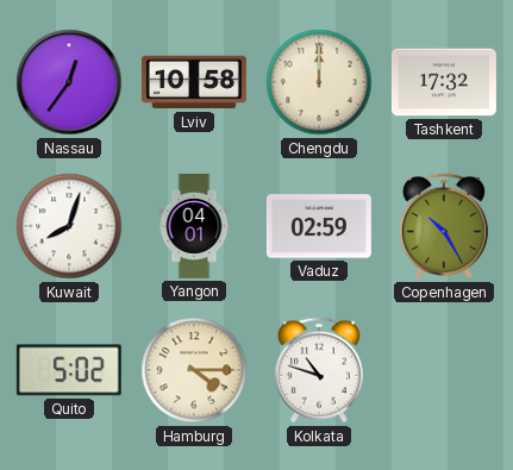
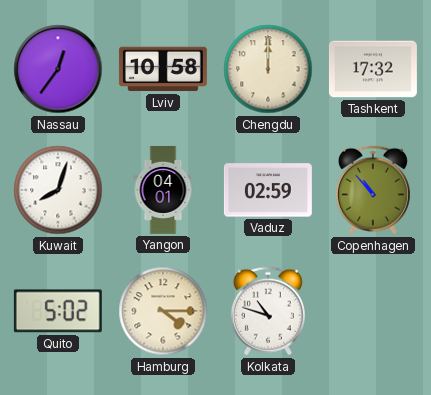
Copenhagen: 10:25 -> 10:53 (373, 190)
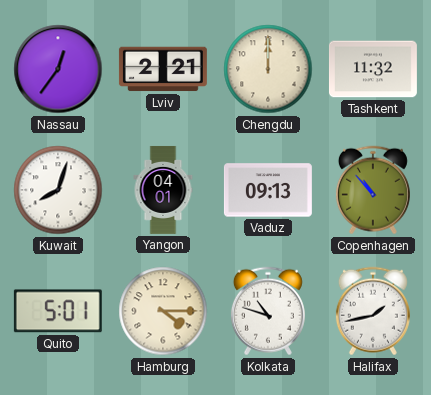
Lviv: 10:58 -> 2:21 (163, 69)
Tashkent: 17:32 -> 11:32 (373, 69)
Vaduz: 02:59 -> 09:13 (268, 190)
Quito: 5:02 -> 5:01 (58, 311)
Halifax: none -> 1:43 (373, 311)
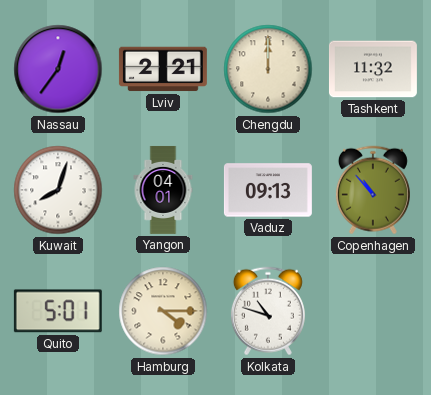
Halifax: 1:43 -> none (373, 311)
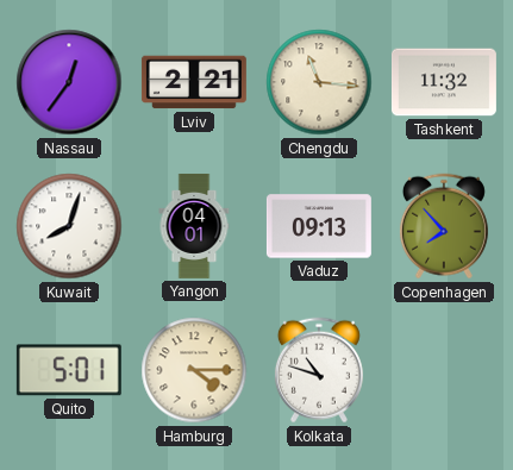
Chengdu: 12:00 -> 11:16 (319, 82)
Copenhagen: 10:53 -> 7:53 (444, 226)
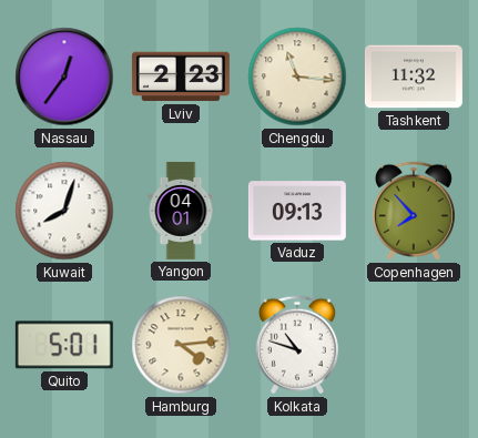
Lviv: 2:21 -> 2:23 (181, 77)
Hamburg: 4:15 -> 4:14 (181, 345)
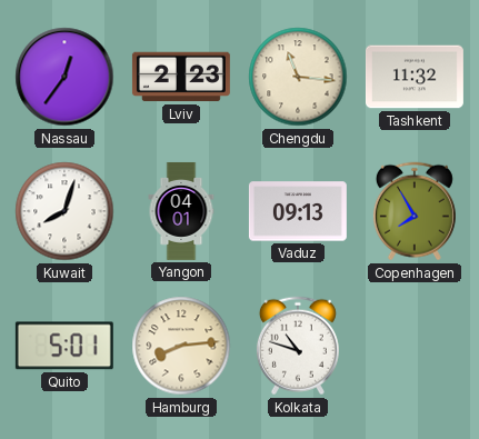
Copenhagen: 7:53 -> 7:55 (415, 211)
Hamburg: 4:14 -> 8:14 (181, 346)
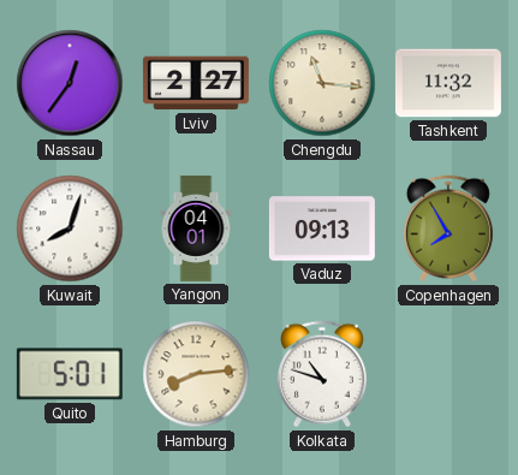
Lviv: 2:23 -> 2:27 (196, 83)
